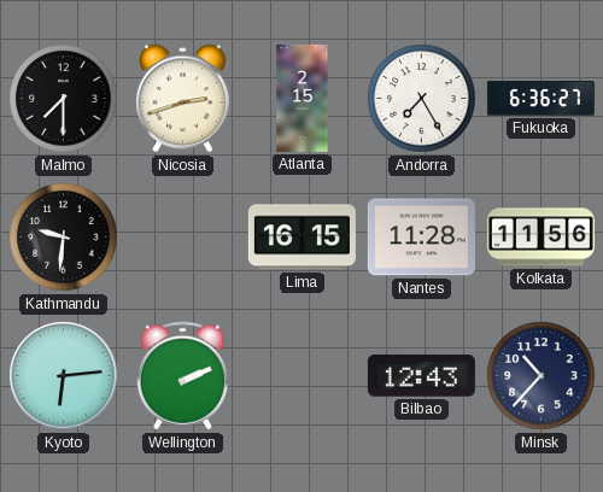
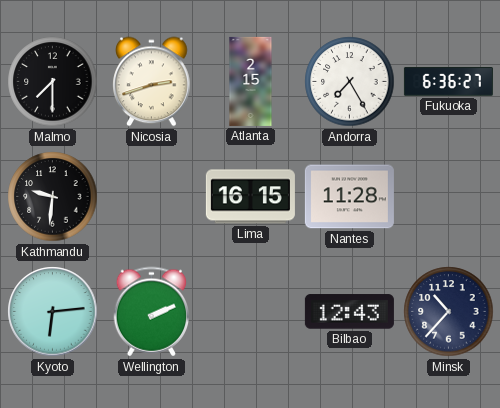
Kolkata: 11:56 -> none (540, 238)
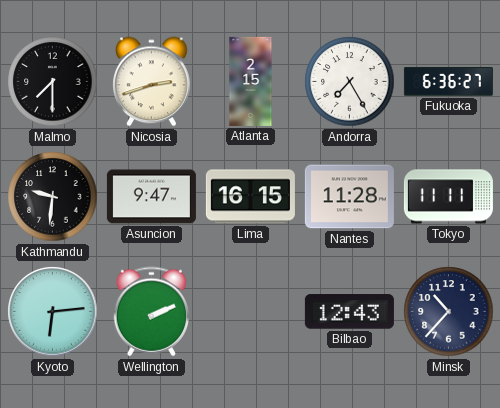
Asuncion: none -> 9:47 (151, 197)
Tokyo: none -> 11:11 (448, 197)
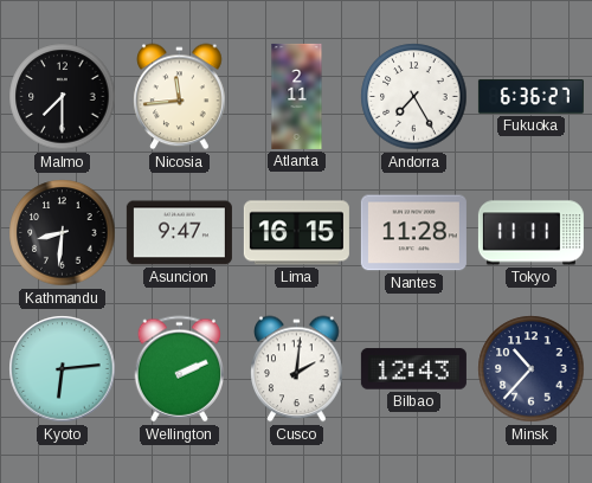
Nicosia: 2:42 -> 11:44 (180, 97)
Atlanta: 2:15 -> 2:11 (297, 96)
Kathmandu: 9:31 -> 8:31 (63, 233)
Cusco: none -> 2:01 (297, 369)
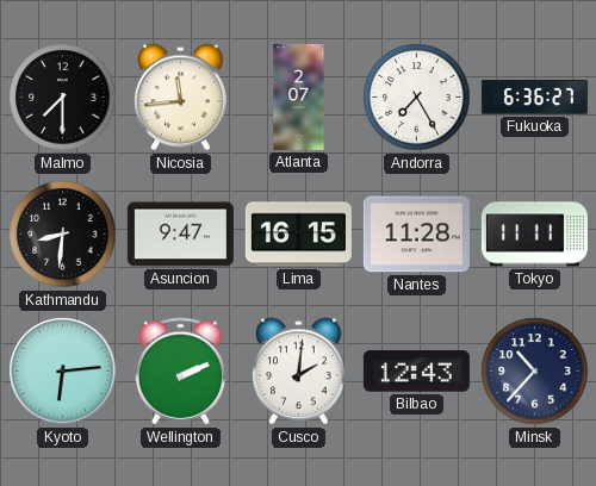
Atlanta: 2:11 -> 2:07 (299, 96)
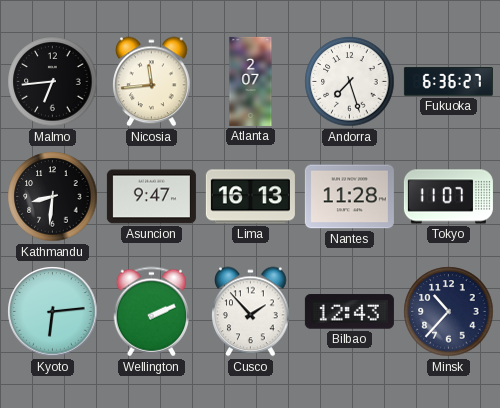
Malmo: 7:30 -> 6:44 (53, 82)
Andorra: 7:25 -> 7:27 (350, 82)
Lima: 16:15 -> 16:13 (250, 197)
Tokyo: 11:11 -> 11:07 (448, 197)
Cusco: 2:01 -> 1:53 (251, 312)
